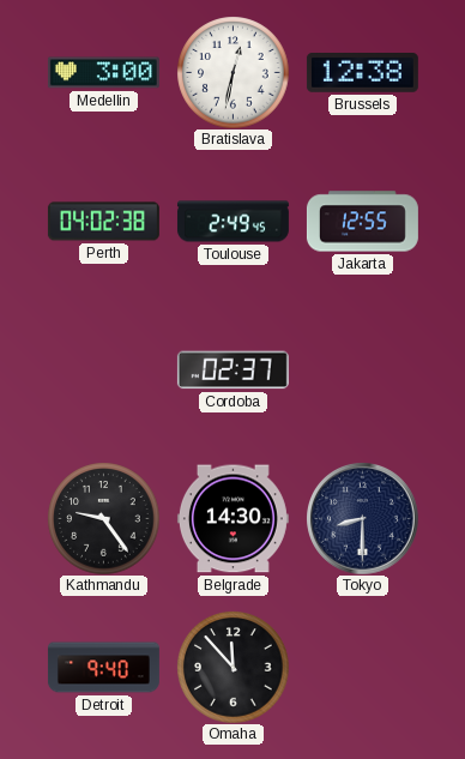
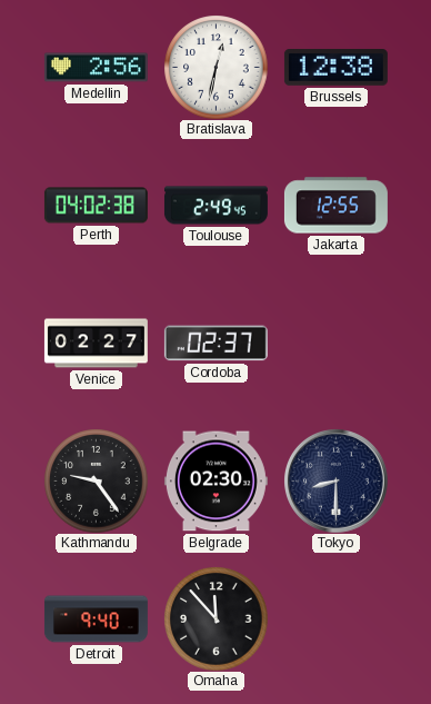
Medellin: 3:00 -> 2:56 (96, 68)
Venice: none -> 02:27 (96, 344)
Belgrade: 14:30 -> 02:30 (215, 482)
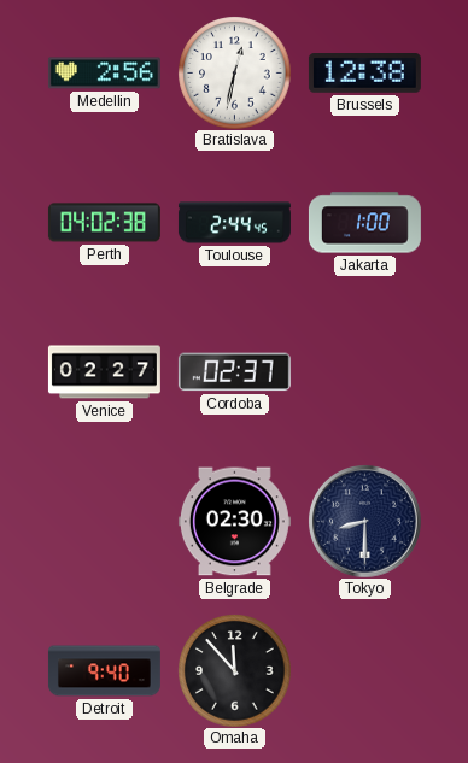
Toulouse: 2:49 -> 2:44 (234, 223)
Jakarta: 12:55 -> 1:00 (364, 223)
Kathmandu: 9:24 -> none (96, 480)
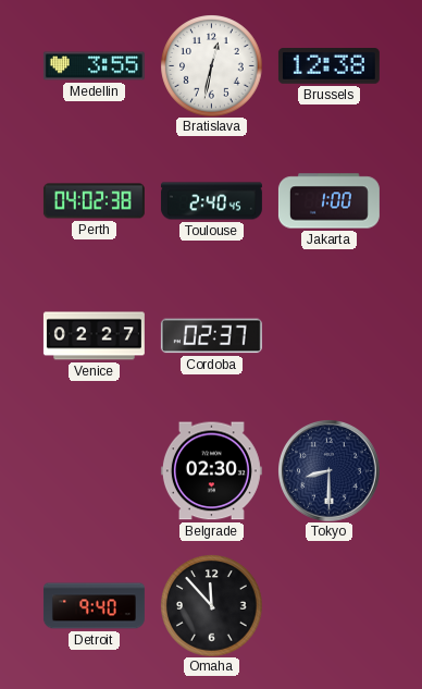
Medellin: 2:56 -> 3:55 (94, 66)
Toulouse: 2:44 -> 2:40 (211, 201)
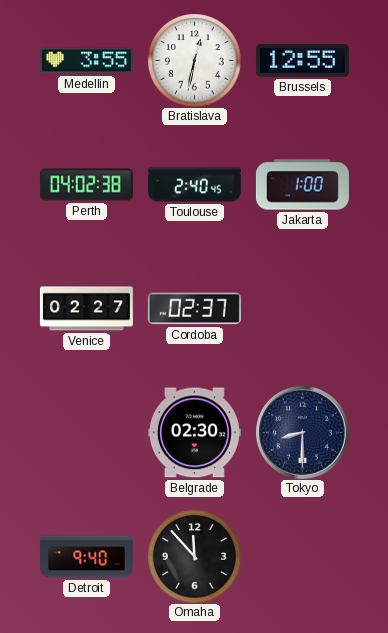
Brussels: 12:38 -> 12:55 (302, 61)
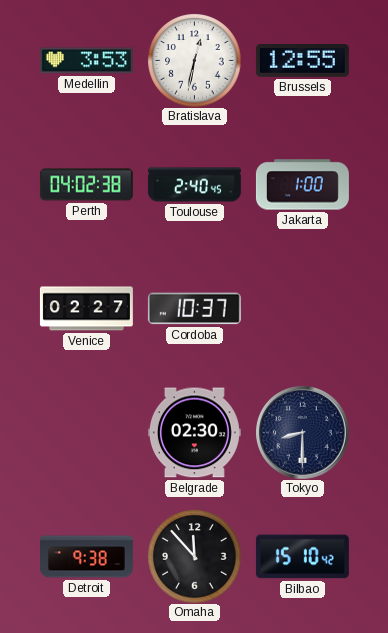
Medellin: 3:55 -> 3:53 (86, 61)
Cordoba: 02:37 -> 10:37 (194, 309)
Detroit: 9:40 -> 9:38 (86, 557)
Bilbao: none -> 15:10 (302, 557)
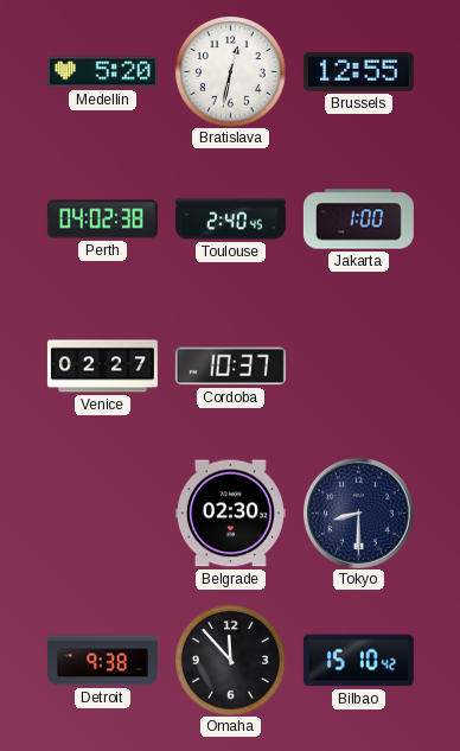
Medellin: 3:53 -> 5:20 (102, 72)
